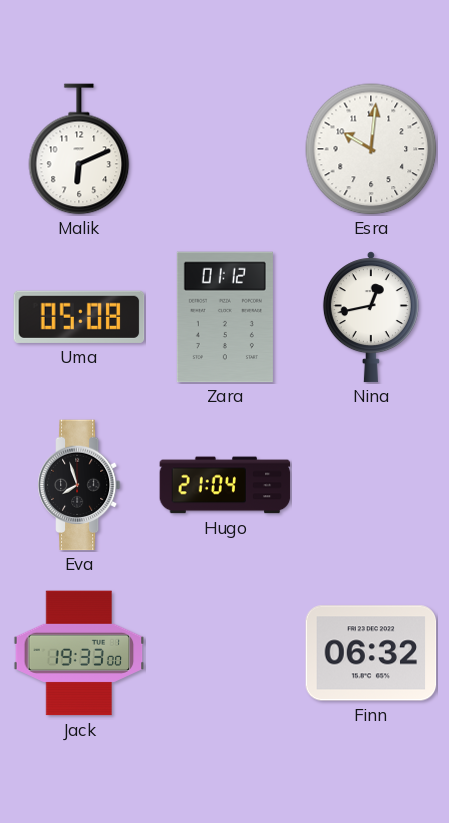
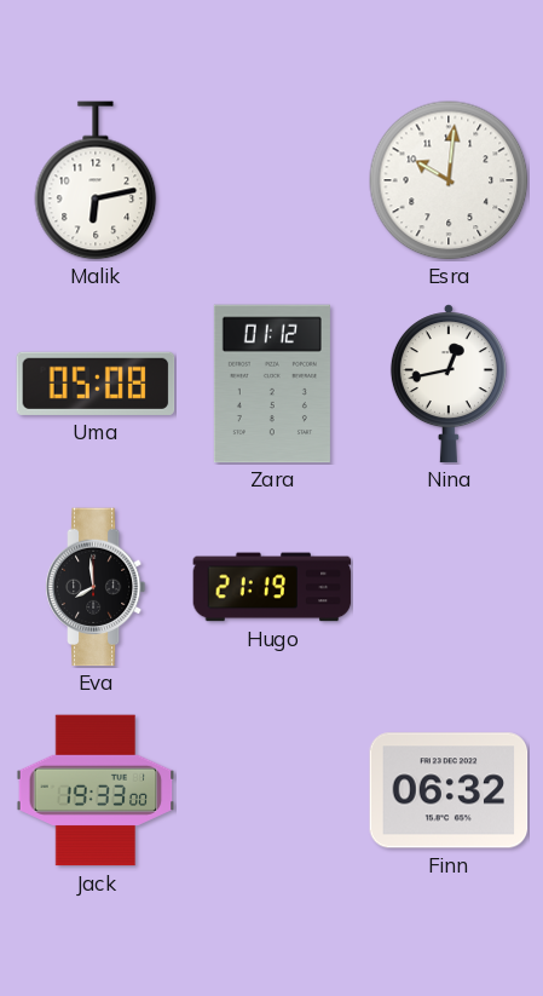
Malik: 6:11 -> 6:13 (96, 180)
Eva: 7:57 -> 7:59 (96, 587)
Hugo: 21:04 -> 21:19 (272, 587)
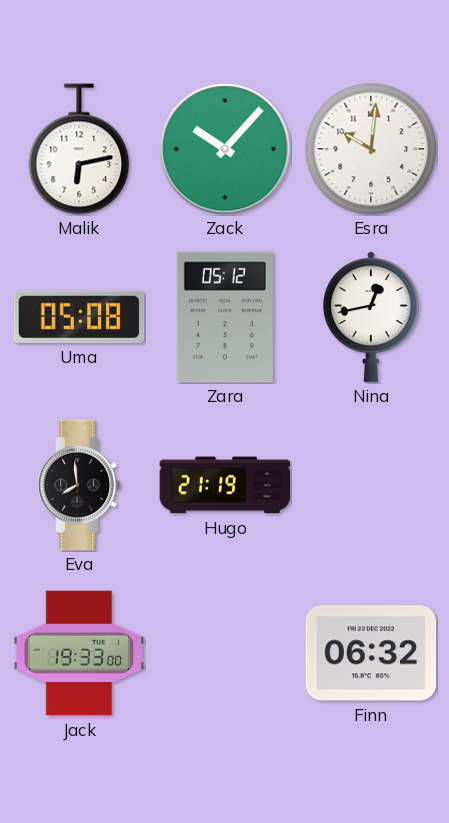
Zack: none -> 10:07 (225, 149)
Zara: 01:12 -> 05:12 (225, 317)
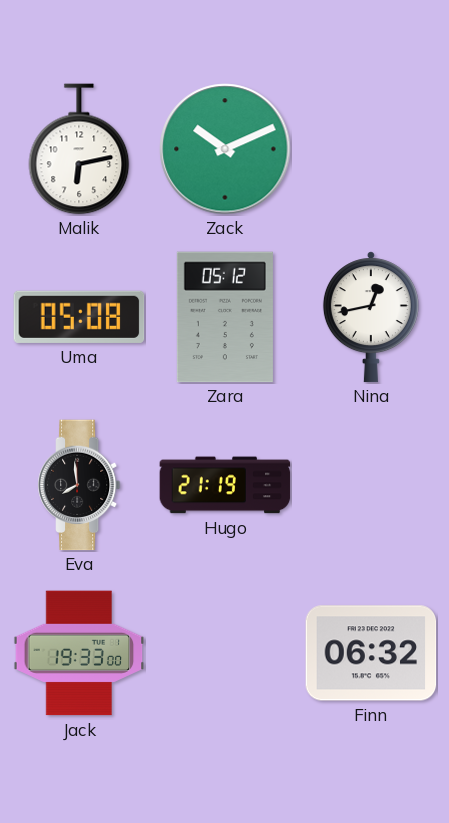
Zack: 10:07 -> 10:11 (225, 149)
Esra: 10:01 -> none (371, 149)
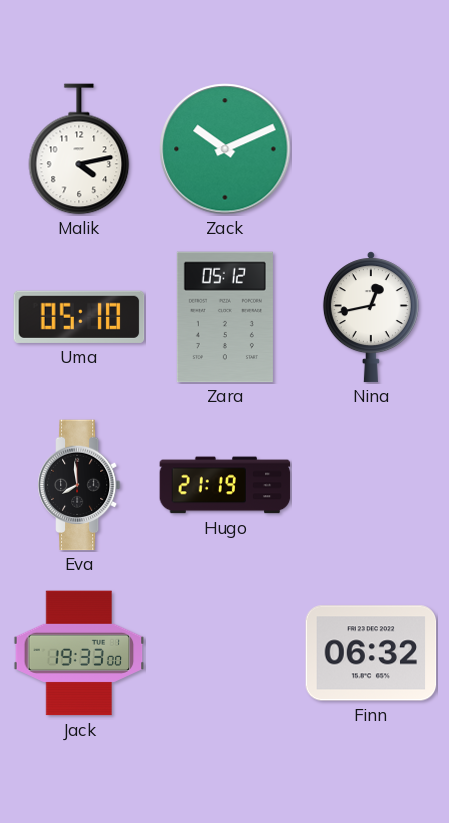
Malik: 6:13 -> 4:13 (79, 149)
Uma: 05:08 -> 05:10 (79, 317)
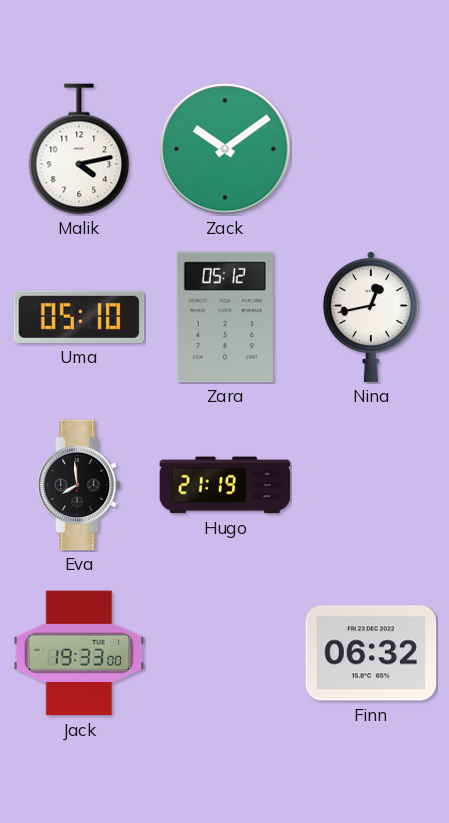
Zack: 10:11 -> 10:09 (225, 149)
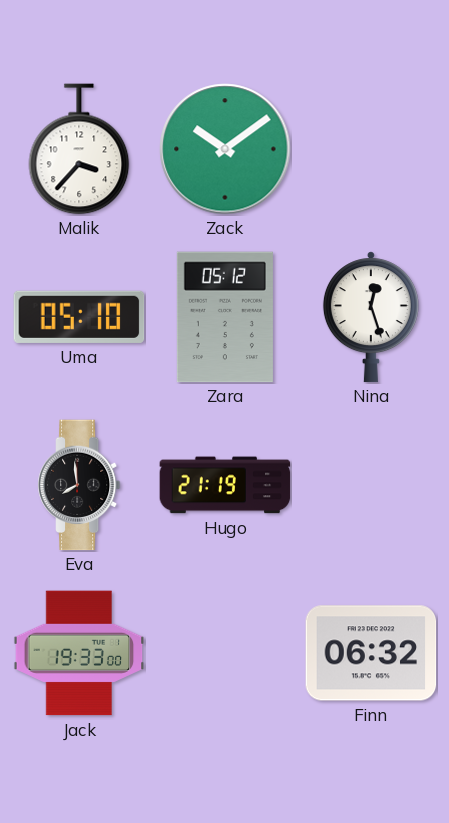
Malik: 4:13 -> 3:37 (79, 149)
Nina: 12:43 -> 12:27 (371, 317)
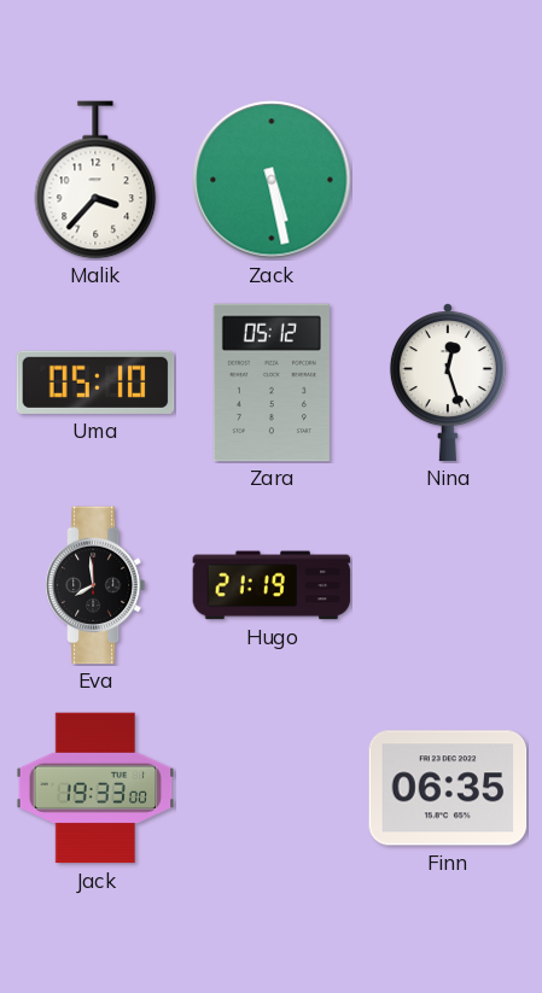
Zack: 10:09 -> 5:28 (272, 180)
Finn: 06:32 -> 06:35 (448, 788)
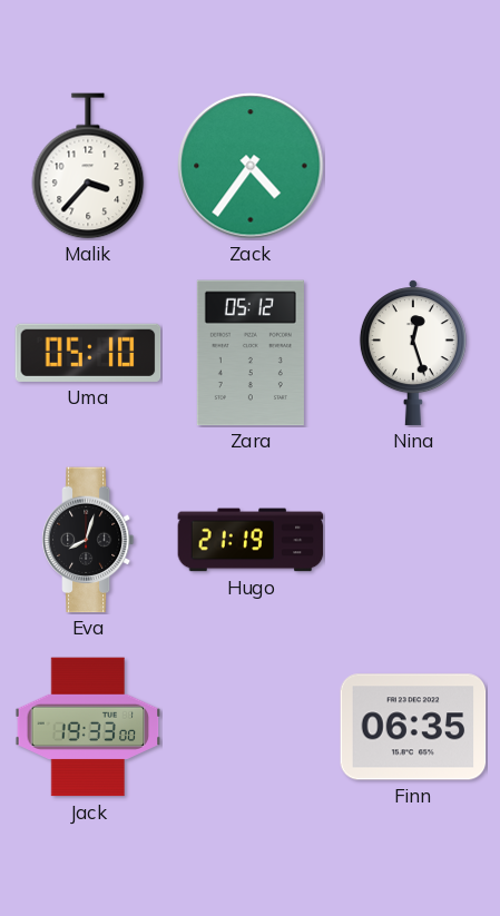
Zack: 5:28 -> 4:36 (251, 166)
Eva: 7:59 -> 8:03 (88, 540)
